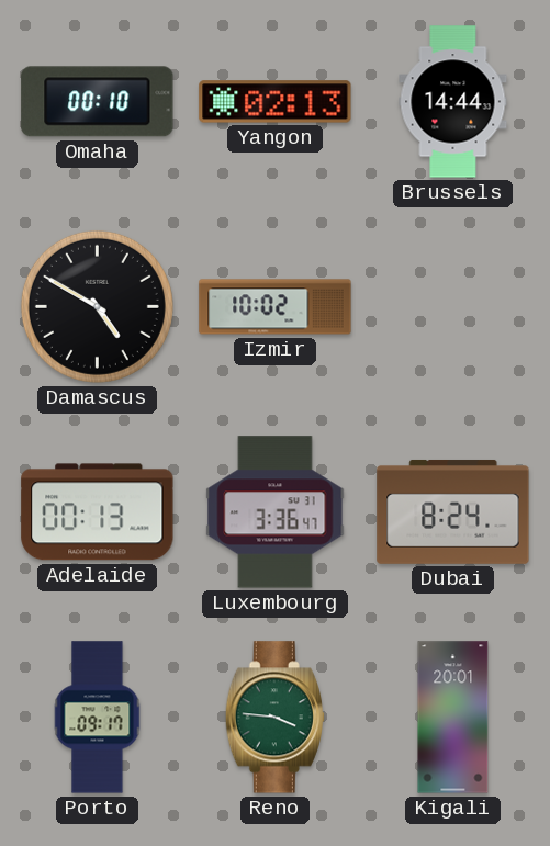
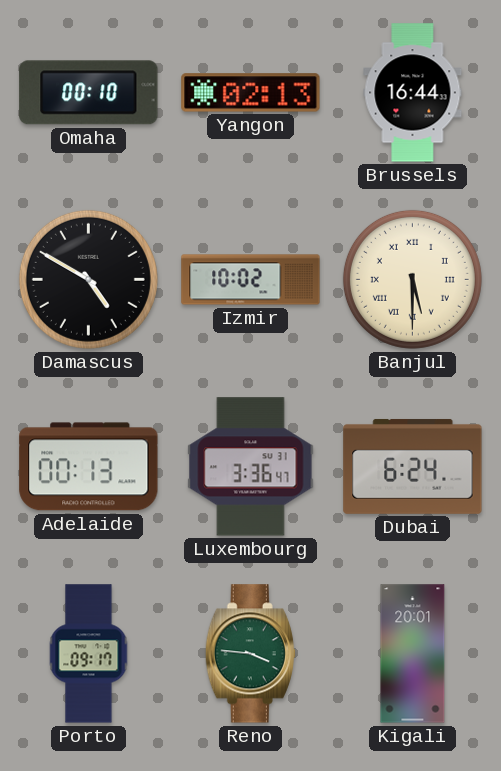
Brussels: 14:44 -> 16:44 (413, 93)
Banjul: none -> 5:30 (412, 279)
Dubai: 8:24 -> 6:24 (413, 466)
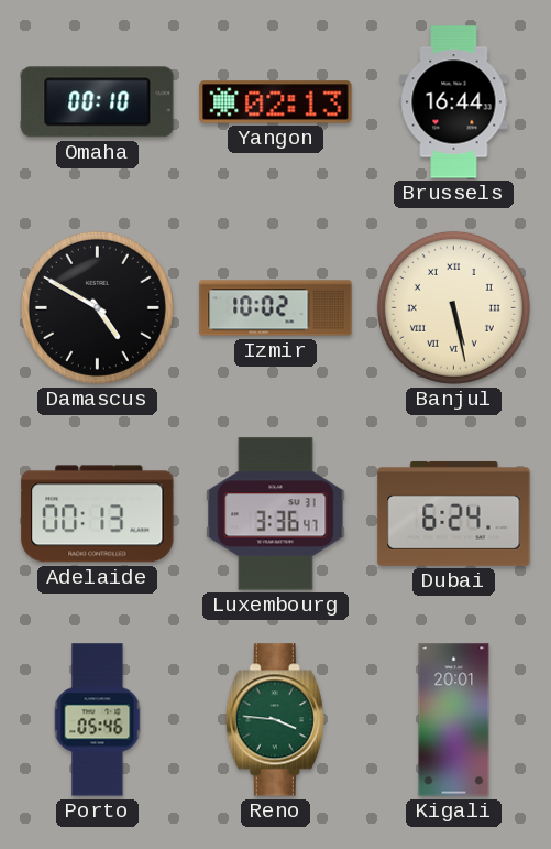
Banjul: 5:30 -> 5:28 (453, 307)
Porto: 09:17 -> 05:46 (98, 720)
